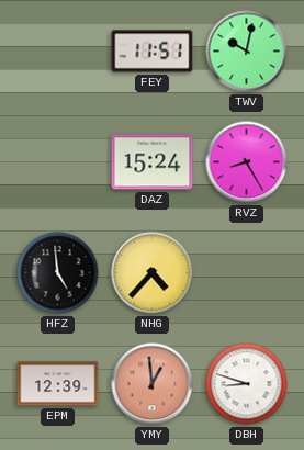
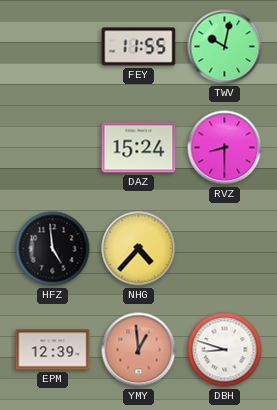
FEY: 11:51 -> 11:55 (139, 47)
RVZ: 8:25 -> 8:30 (225, 148)
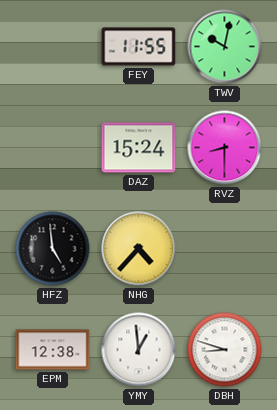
EPM: 12:39 -> 12:38 (53, 350)
YMY dial: salmon -> white (139, 350)
